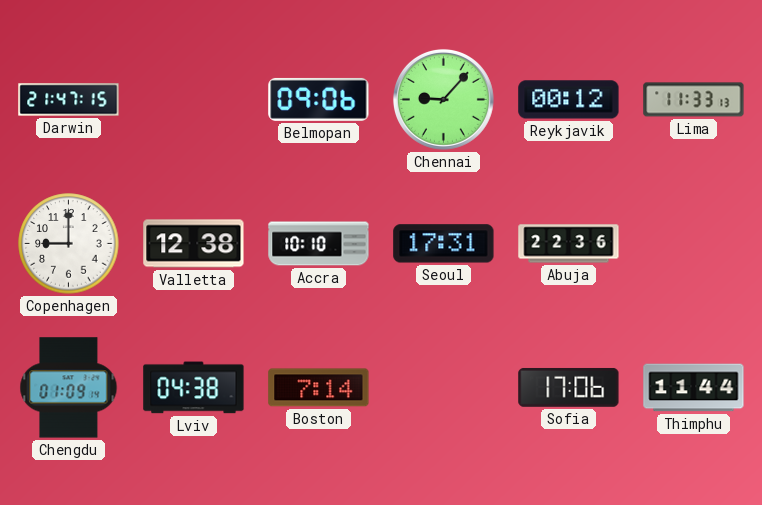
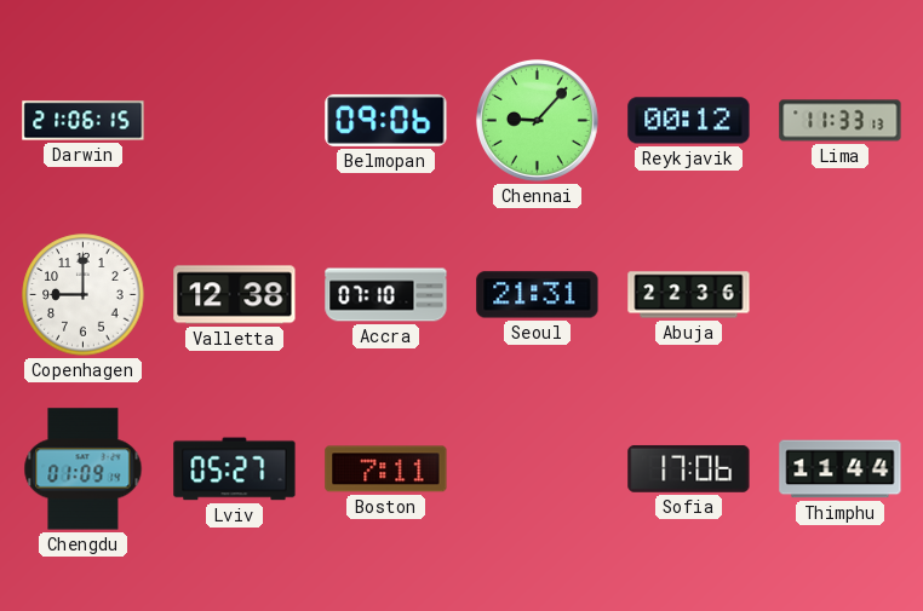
Darwin: 21:47 -> 21:06 (84, 121)
Accra: 10:10 -> 07:10 (386, 295)
Seoul: 17:31 -> 21:31 (538, 295)
Lviv: 04:38 -> 05:27 (235, 469)
Boston: 7:14 -> 7:11 (386, 469)
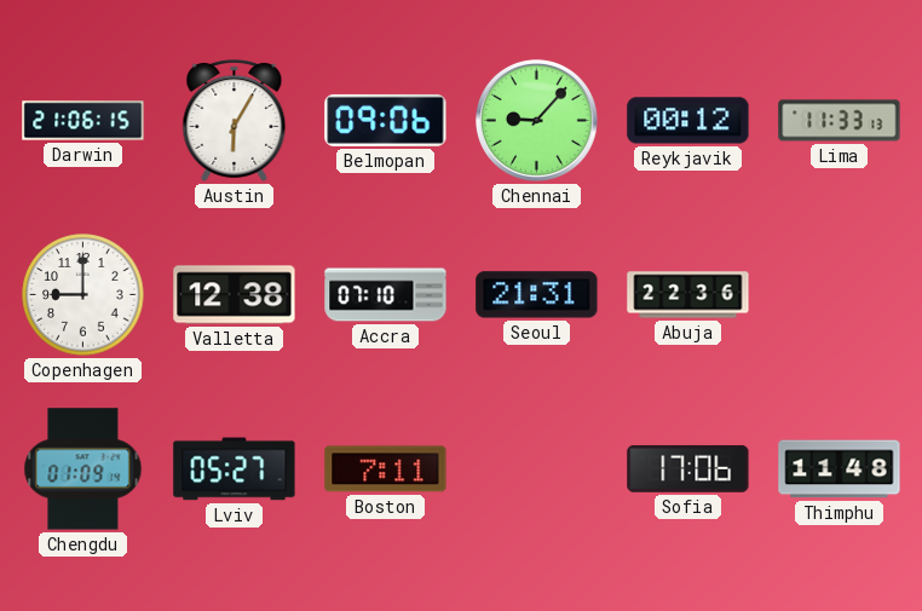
Austin: none -> 6:05 (235, 120)
Thimphu: 11:44 -> 11:48 (840, 469)
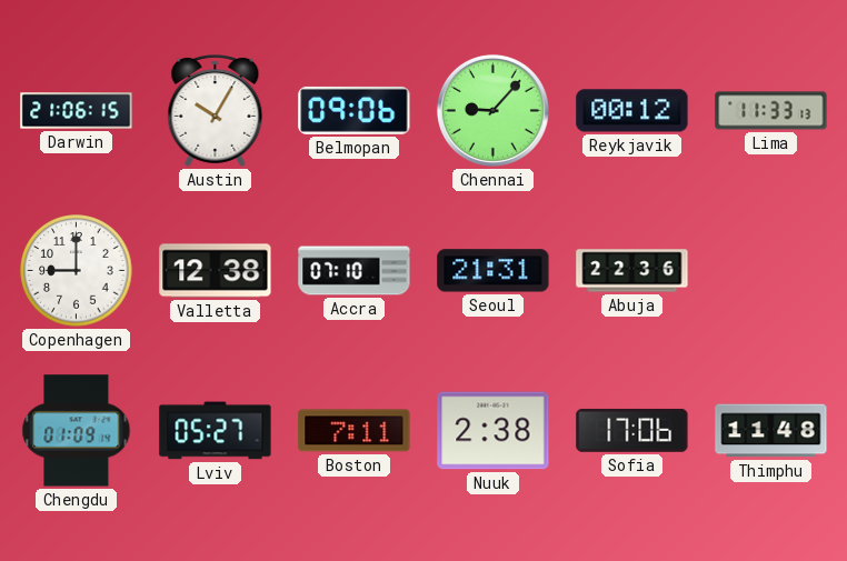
Austin: 6:05 -> 10:05 (216, 110)
Nuuk: none -> 2:38 (494, 431)
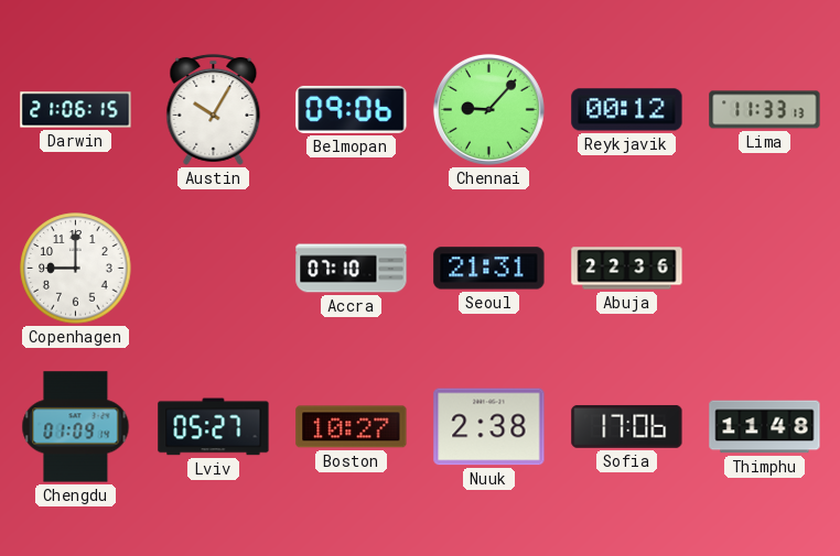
Valletta: 12:38 -> none (216, 271)
Boston: 7:11 -> 10:27 (352, 427)
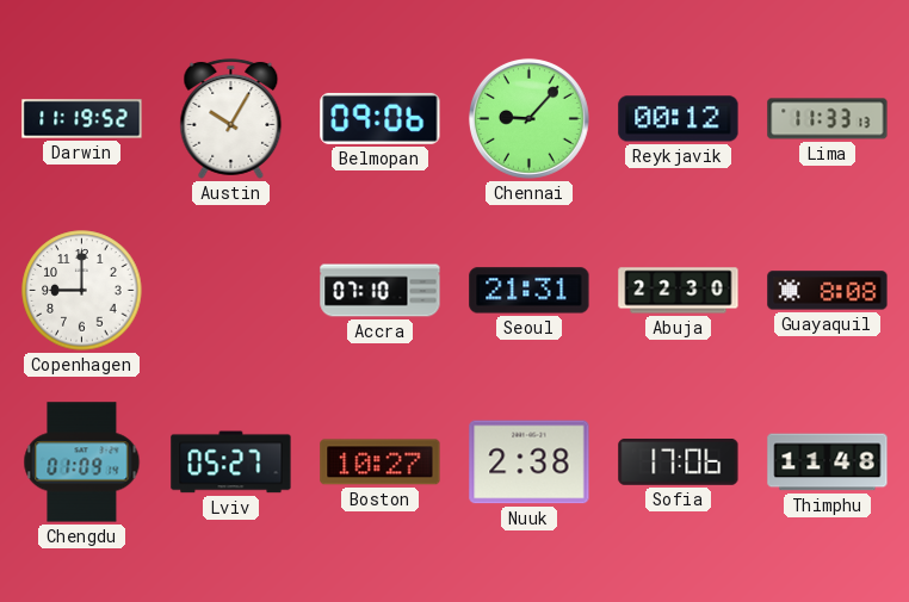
Darwin: 21:06 -> 11:19 (82, 119)
Abuja: 22:36 -> 22:30 (679, 291)
Guayaquil: none -> 8:08 (828, 291)
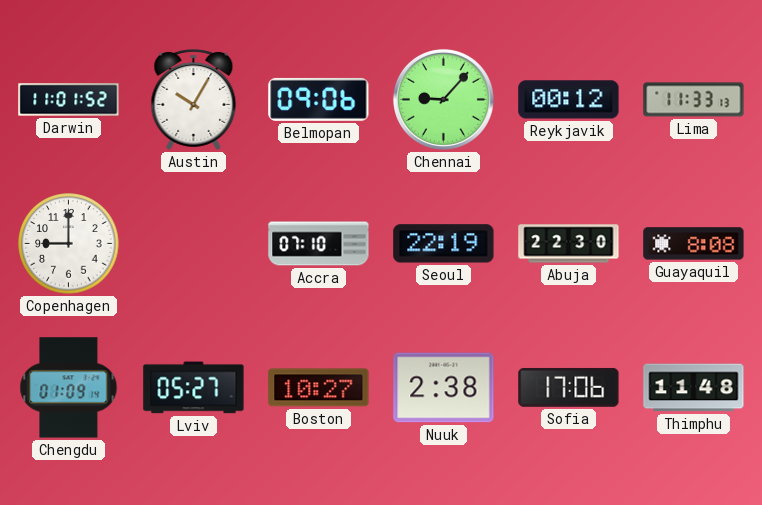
Darwin: 11:19 -> 11:01 (69, 100)
Seoul: 21:31 -> 22:19 (444, 244)
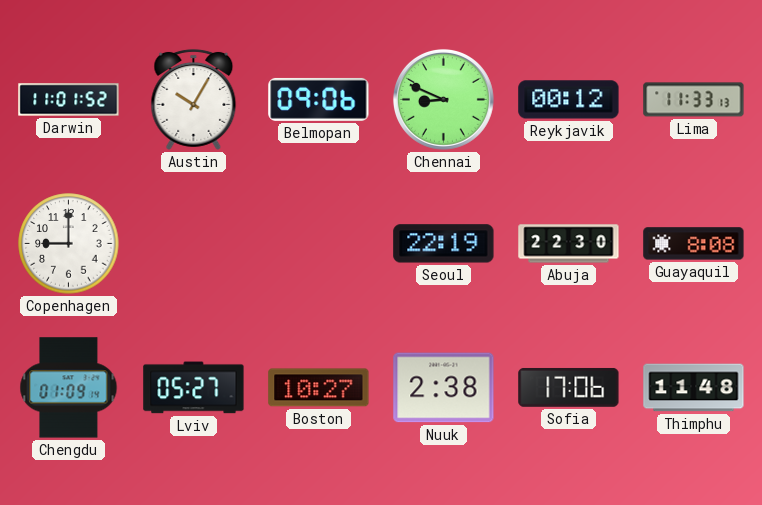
Chennai: 9:07 -> 8:49 (443, 99)
Accra: 07:10 -> none (319, 244)
